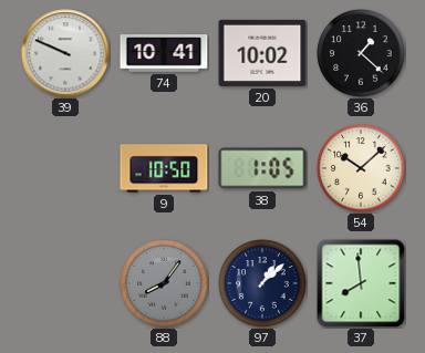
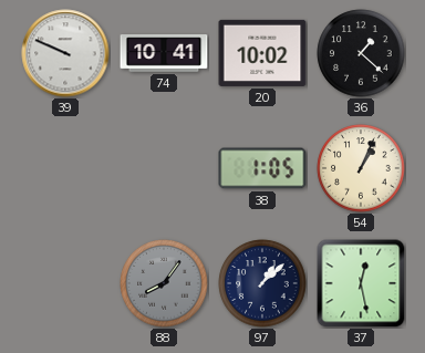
9: 10:50 -> none (164, 168)
54: 10:08 -> 1:04 (361, 168)
37: 7:59 -> 12:28 (361, 283)
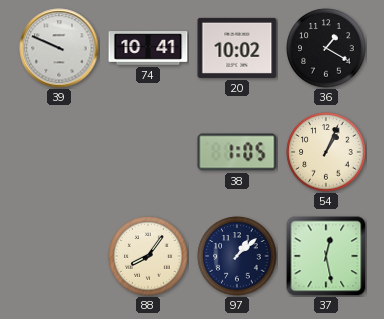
36: 1:22 -> 1:20 (326, 48)
88 dial: grey -> cream (148, 256)
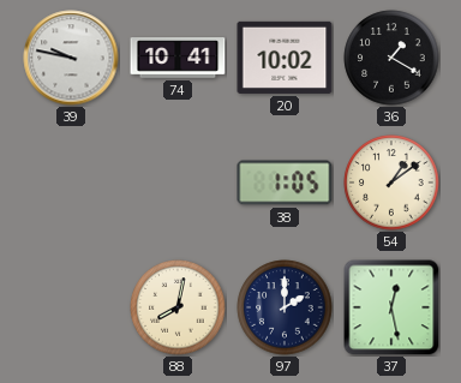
39: 9:49 -> 9:47 (71, 58)
54: 1:04 -> 1:09 (391, 182)
88: 8:06 -> 8:02 (178, 307)
97: 1:08 -> 2:00 (285, 307)
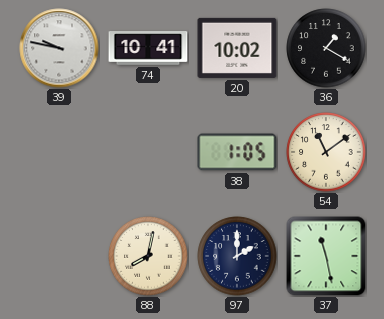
54: 1:09 -> 11:09 (326, 152)
37: 12:28 -> 11:28 (326, 256)
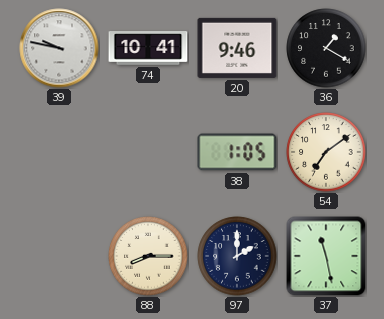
20: 10:02 -> 9:46 (237, 48)
54: 11:09 -> 7:09 (326, 152)
88: 8:02 -> 8:15 (148, 256)
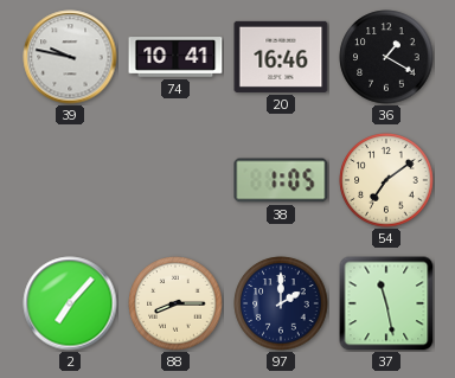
20: 9:46 -> 16:46 (281, 57)
2: none -> 7:07 (70, 303)
